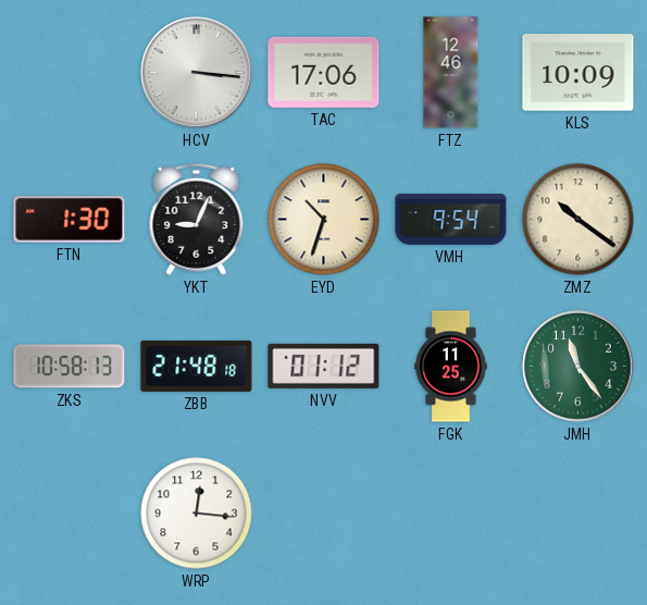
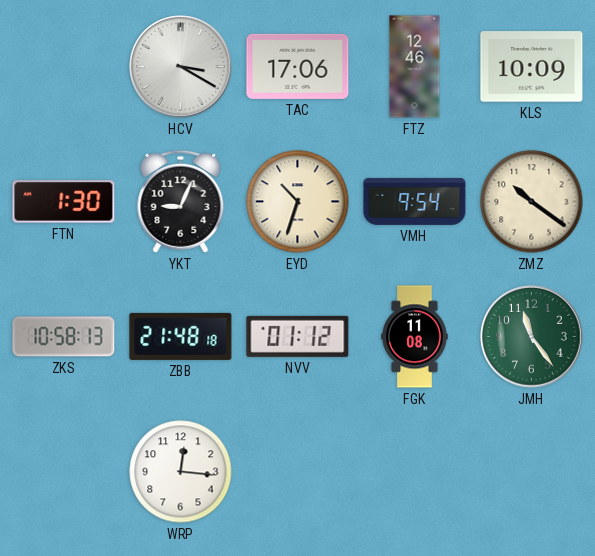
HCV: 3:16 -> 3:20 (181, 67)
FGK: 11:25 -> 11:08 (415, 337)
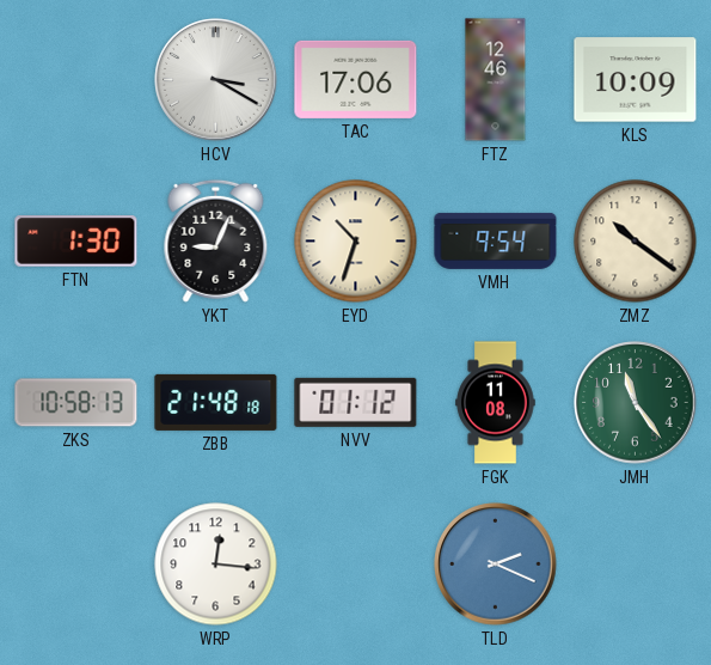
TLD: none -> 2:19 (496, 565)
